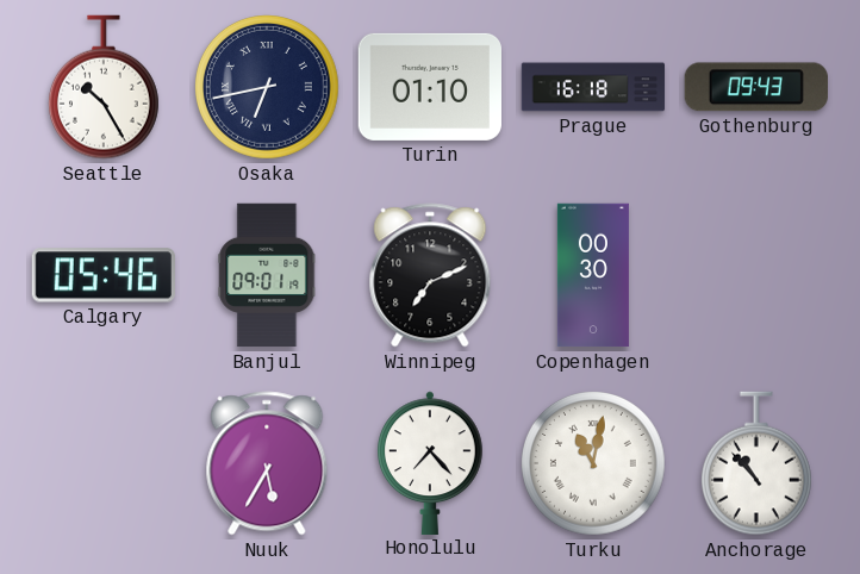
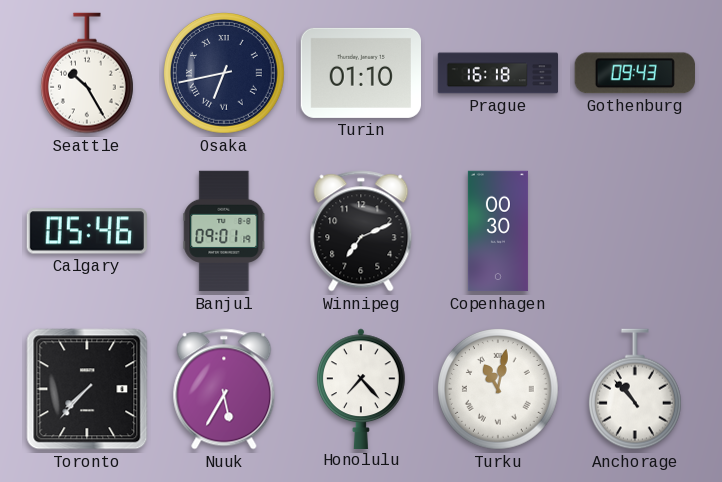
Toronto: none -> 7:37 (87, 389)
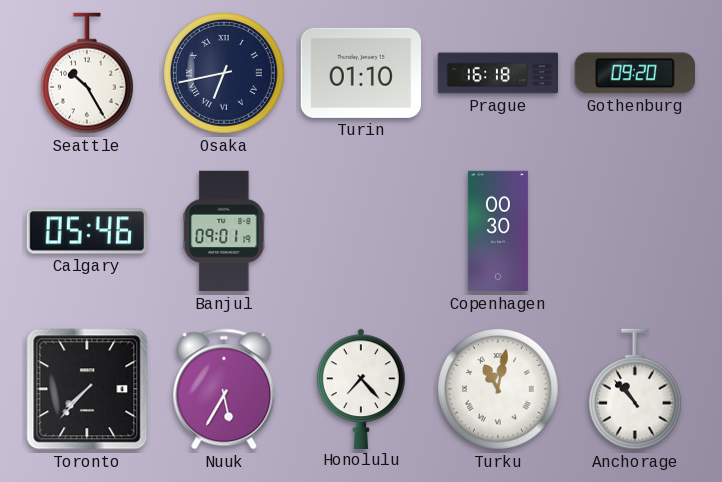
Gothenburg: 09:43 -> 09:20 (635, 73)
Winnipeg: 7:11 -> none (361, 231)
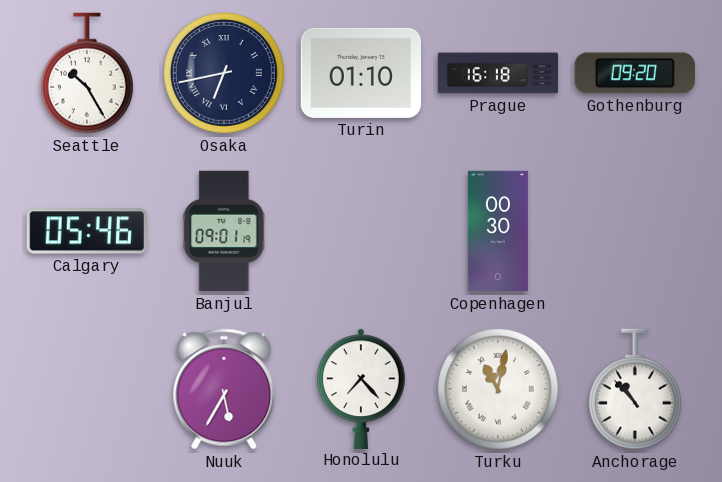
Toronto: 7:37 -> none (87, 389)
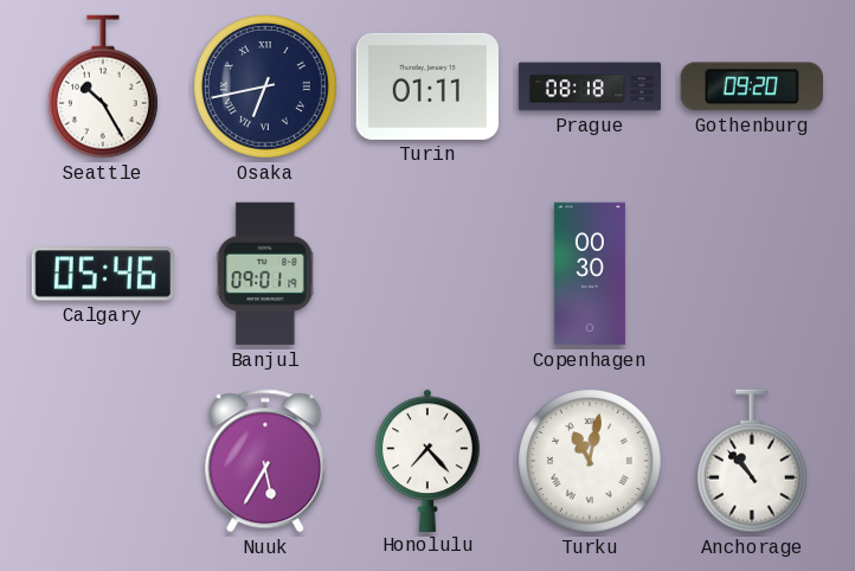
Turin: 01:10 -> 01:11 (426, 86)
Prague: 16:18 -> 08:18 (590, 86)
